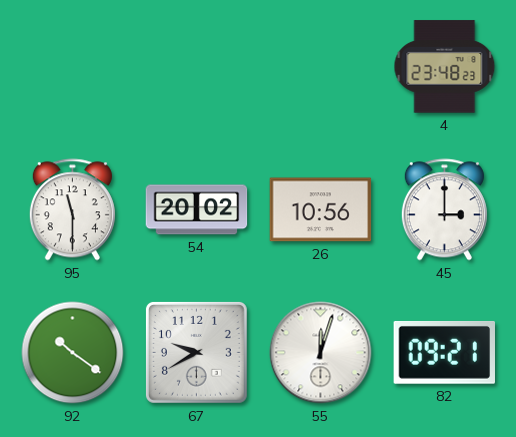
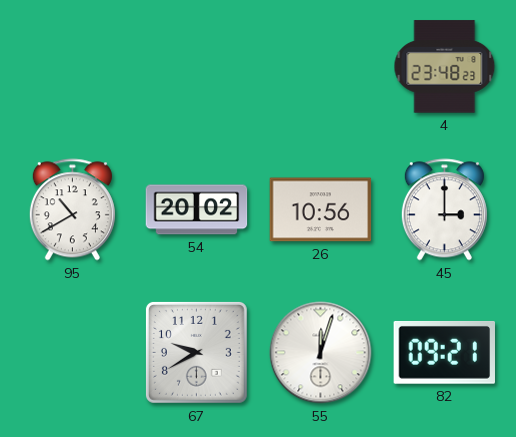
95: 11:30 -> 10:40 (72, 210)
92: 10:21 -> none (73, 353)
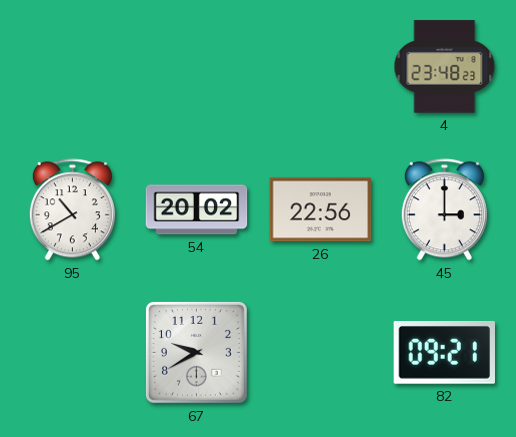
26: 10:56 -> 22:56 (321, 210)
55: 12:03 -> none (321, 353)
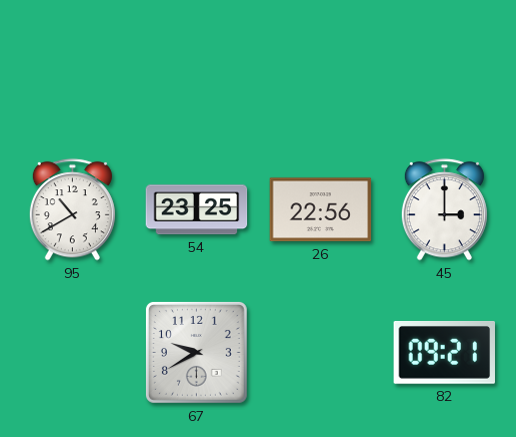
4: 23:48 -> none (445, 67)
54: 20:02 -> 23:25 (197, 210)
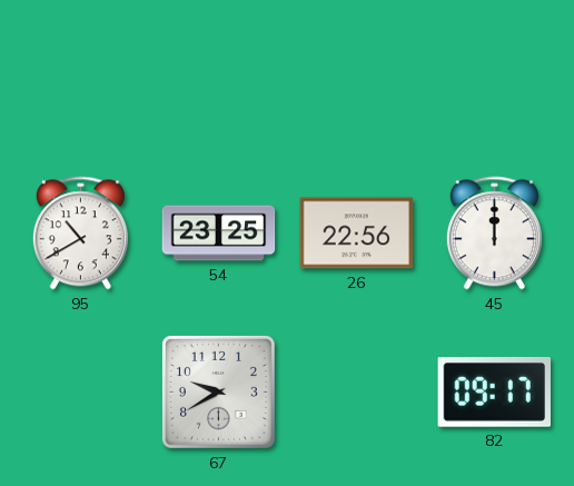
45: 3:00 -> 12:00 (494, 234)
82: 09:21 -> 09:17 (494, 391)
